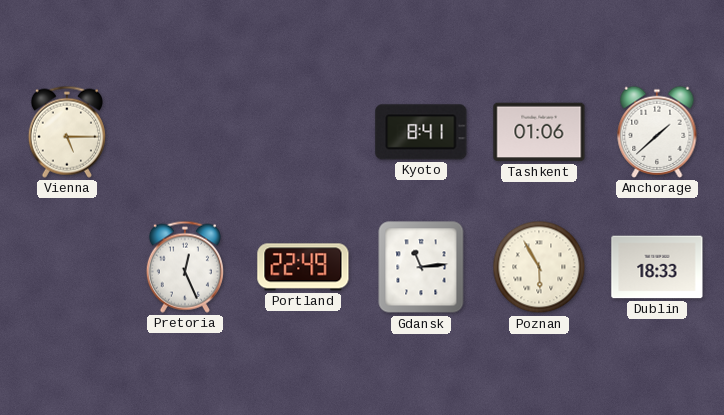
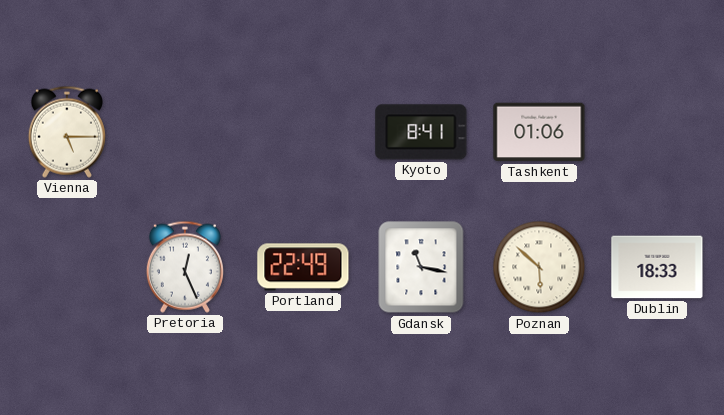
Anchorage: 1:38 -> none (657, 132)
Gdansk: 11:14 -> 11:17 (421, 267)
Poznan: 5:55 -> 5:52 (539, 267)
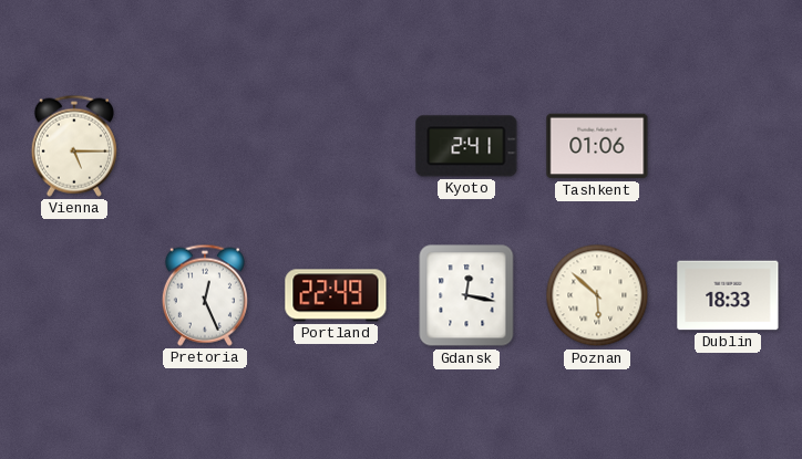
Kyoto: 8:41 -> 2:41 (466, 146)
Gdansk: 11:17 -> 12:17 (466, 295)
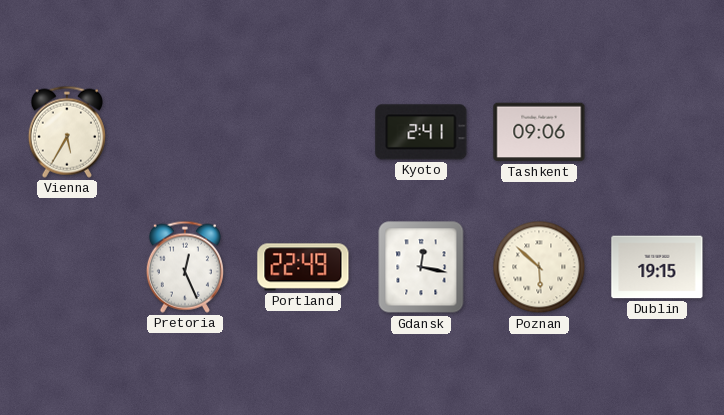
Vienna: 5:15 -> 5:35 (67, 132)
Tashkent: 01:06 -> 09:06 (539, 132)
Dublin: 18:33 -> 19:15 (657, 267)
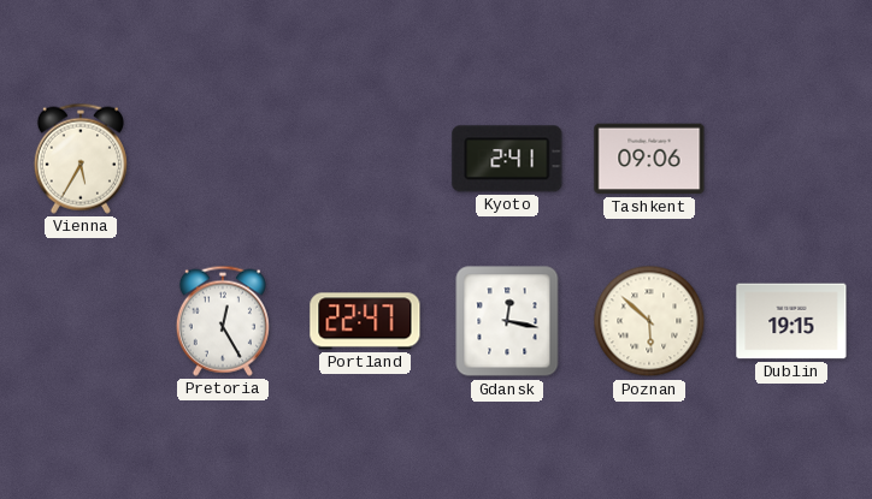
Pretoria: 12:26 -> 12:25 (223, 321)
Portland: 22:49 -> 22:47 (365, 321)
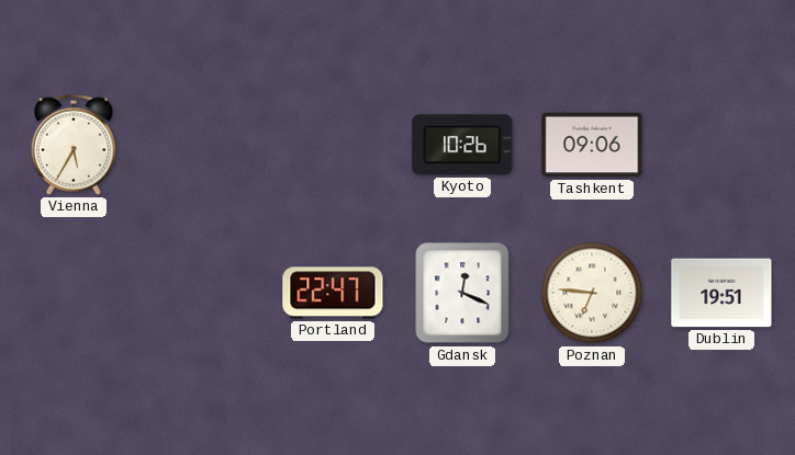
Kyoto: 2:41 -> 10:26 (462, 145)
Pretoria: 12:25 -> none (223, 321)
Gdansk: 12:17 -> 12:19 (462, 293)
Poznan: 5:52 -> 6:46 (592, 293)
Dublin: 19:15 -> 19:51 (721, 293)
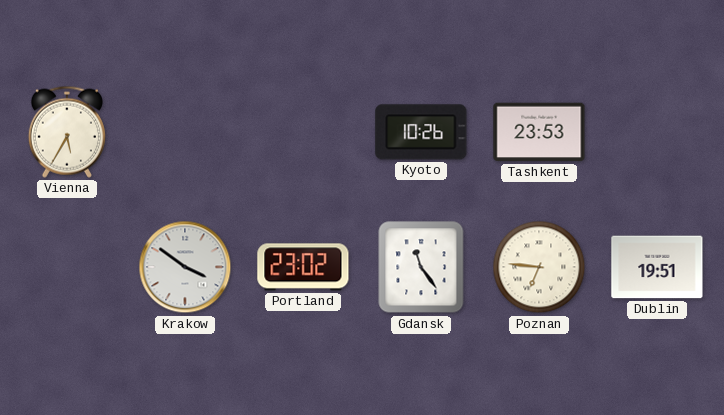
Tashkent: 09:06 -> 23:53 (539, 132)
Krakow: none -> 3:51 (185, 267)
Portland: 22:47 -> 23:02 (303, 267)
Gdansk: 12:19 -> 11:24 (421, 267)
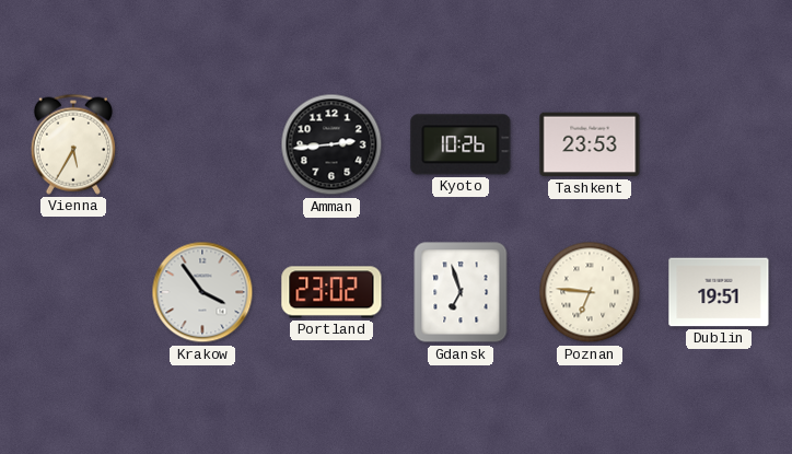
Amman: none -> 2:44 (331, 144)
Krakow: 3:51 -> 3:54 (202, 292)
Gdansk: 11:24 -> 6:57 (461, 292)
